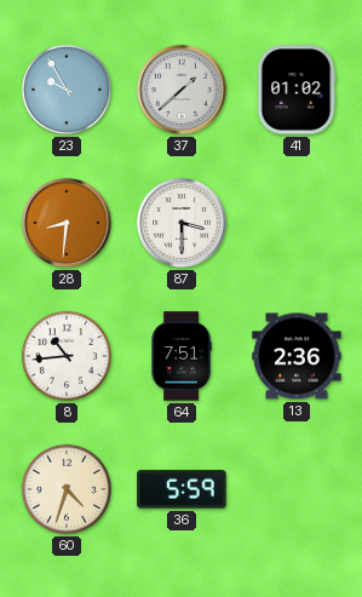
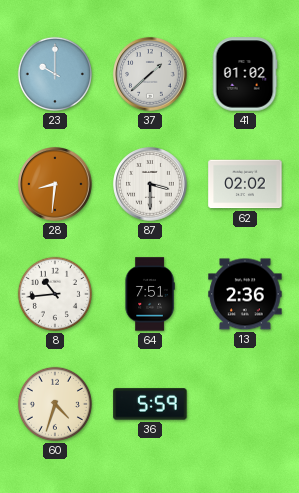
23: 9:55 -> 10:00 (55, 74)
62: none -> 02:02 (245, 184)
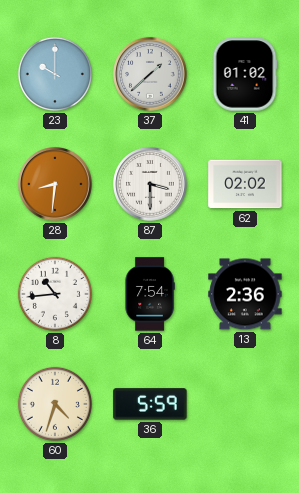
64: 7:51 -> 7:54 (150, 294)
